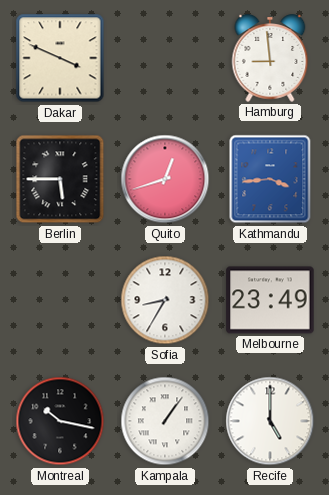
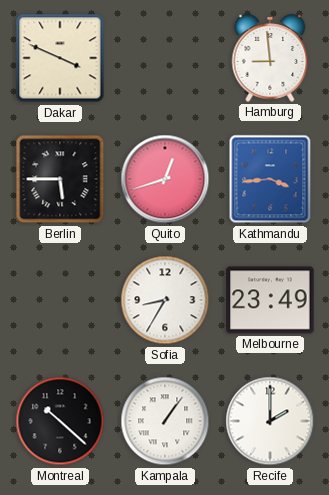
Montreal: 10:17 -> 10:22 (60, 421)
Recife: 5:00 -> 2:00 (270, 421)
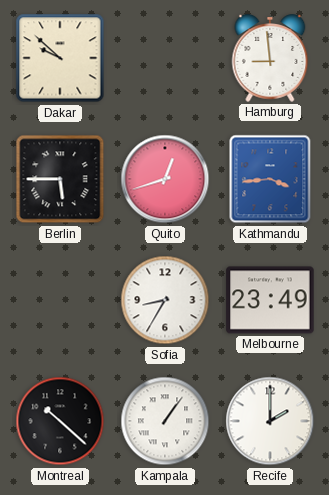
Dakar: 3:49 -> 9:52 (60, 58)
